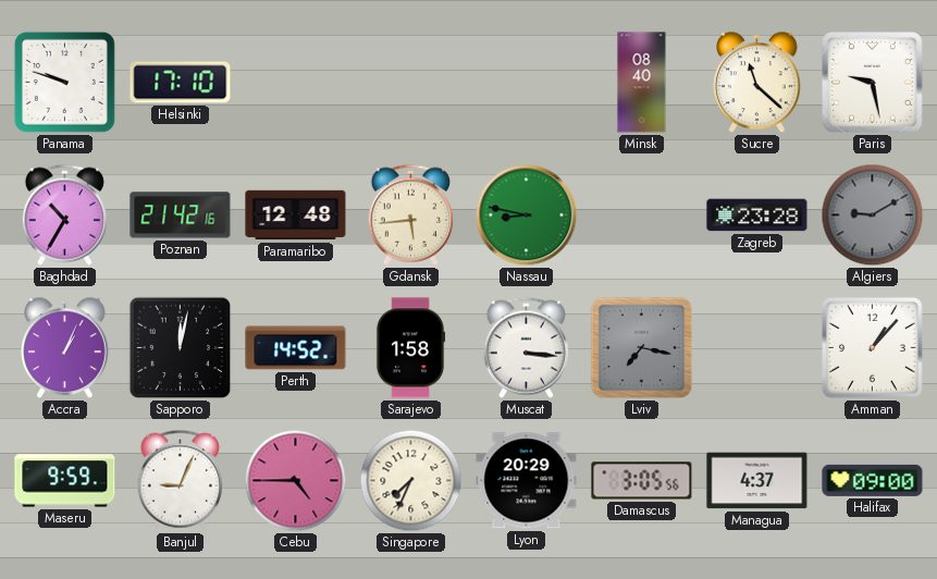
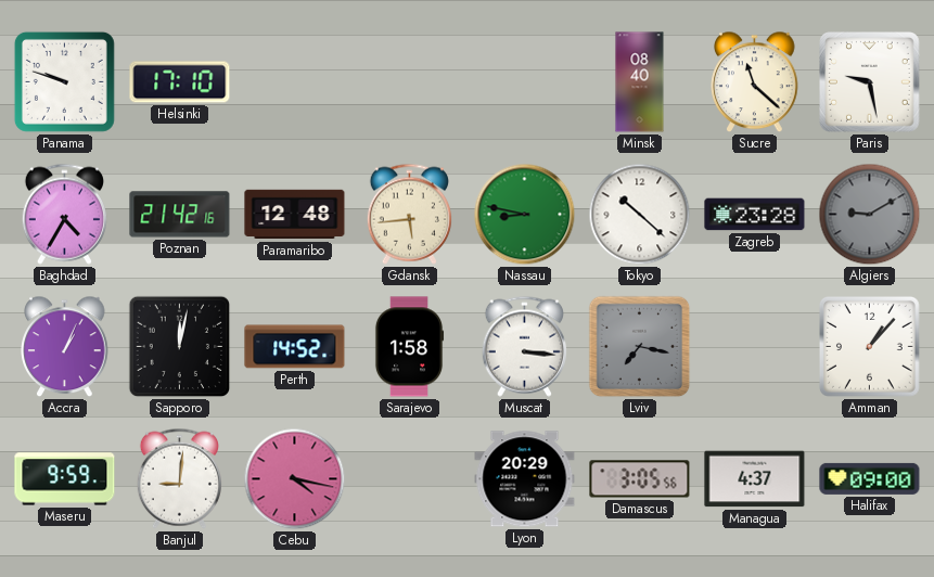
Baghdad: 10:35 -> 4:35 (64, 214)
Tokyo: none -> 10:22 (640, 215)
Banjul: 9:04 -> 9:01 (179, 478)
Cebu: 4:45 -> 4:17 (295, 479)
Singapore: 7:34 -> none (411, 481)
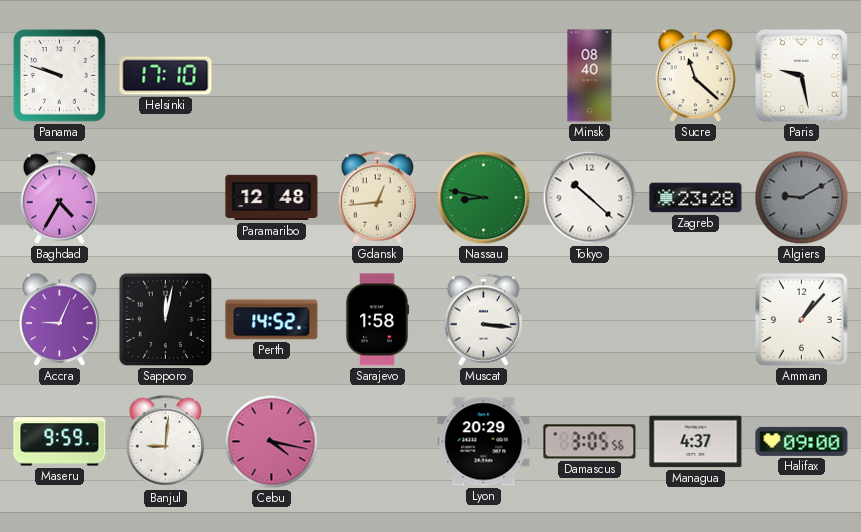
Poznan: 21:42 -> none (180, 215)
Gdansk: 5:44 -> 12:44 (377, 197)
Accra: 1:04 -> 9:04 (60, 320)
Lviv: 7:17 -> none (640, 347)
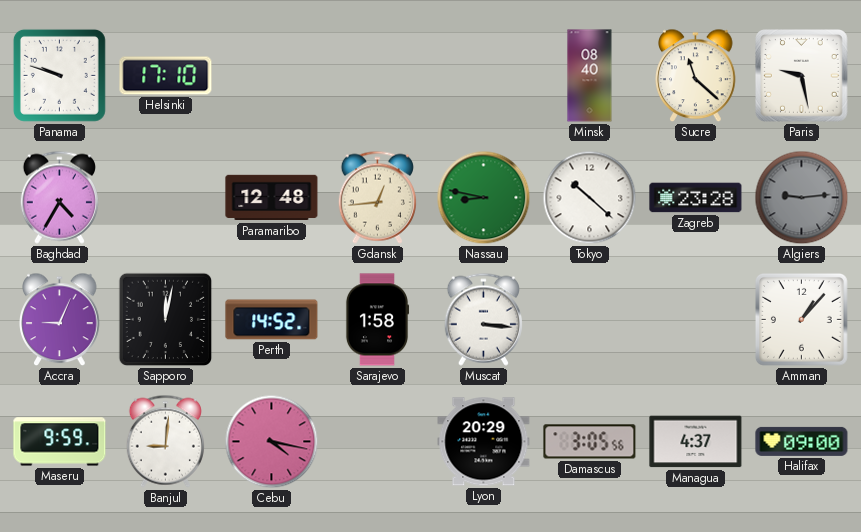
Algiers: 9:10 -> 9:14 (802, 198)
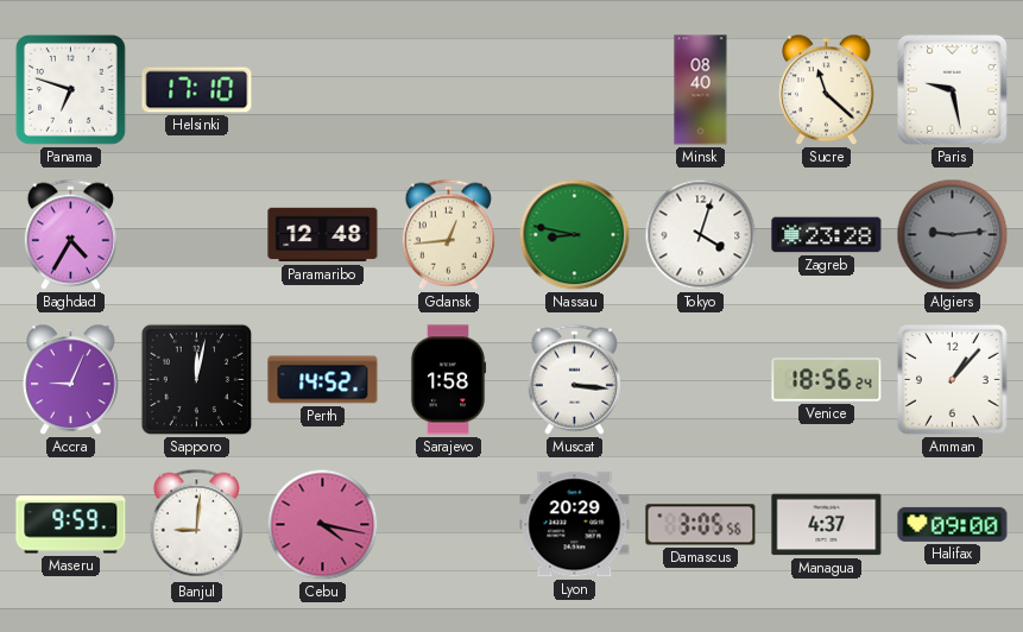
Panama: 9:48 -> 6:48 (70, 89)
Tokyo: 10:22 -> 4:03 (701, 235)
Venice: none -> 18:56 (827, 380)
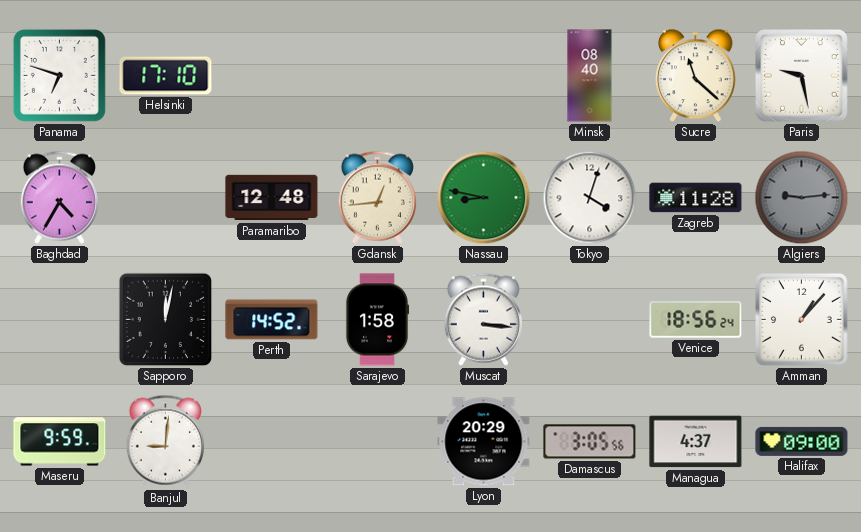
Zagreb: 23:28 -> 11:28 (696, 198)
Accra: 9:04 -> none (71, 380)
Cebu: 4:17 -> none (323, 525)
